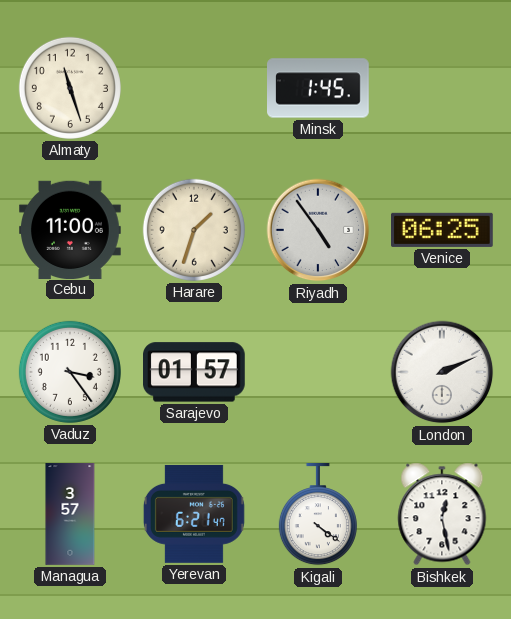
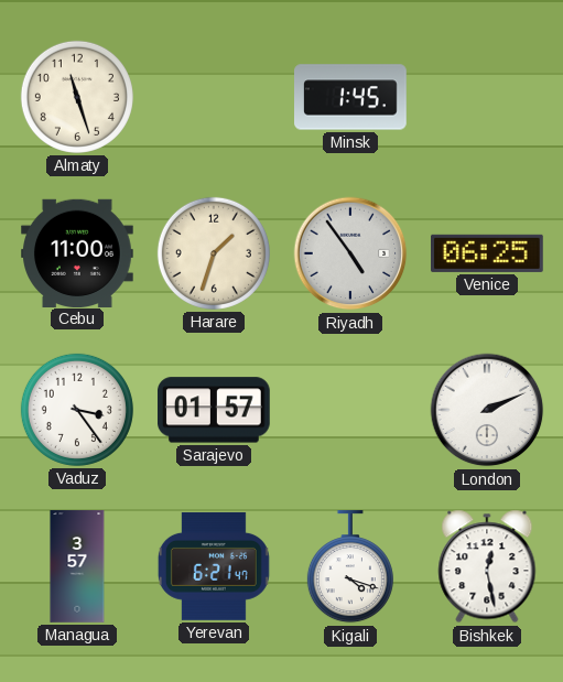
Kigali: 4:21 -> 4:18 (350, 567)
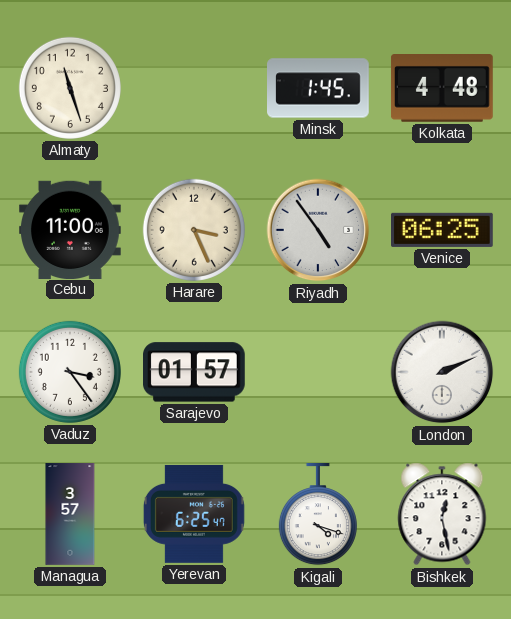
Kolkata: none -> 4:48 (442, 89)
Harare: 1:33 -> 3:26 (194, 230)
Yerevan: 6:21 -> 6:25 (194, 514)
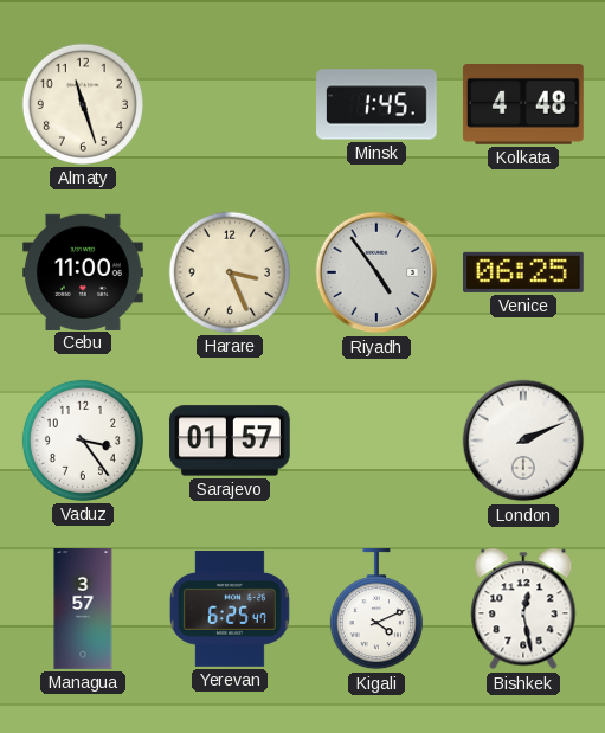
Kigali: 4:18 -> 4:11 (376, 610)
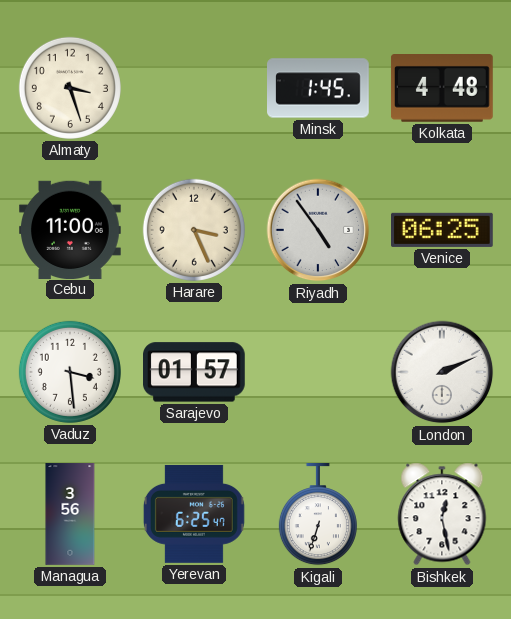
Almaty: 11:27 -> 3:27 (70, 88)
Vaduz: 3:24 -> 3:29 (70, 372)
Managua: 3:57 -> 3:56 (70, 514)
Kigali: 4:11 -> 6:33 (318, 515)
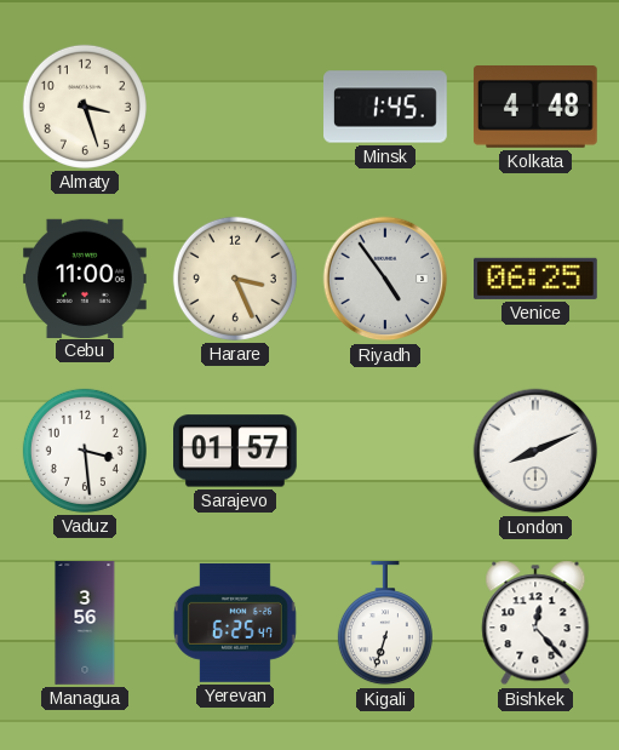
London: 2:11 -> 8:11 (535, 451)
Bishkek: 12:28 -> 12:23 (535, 623)
